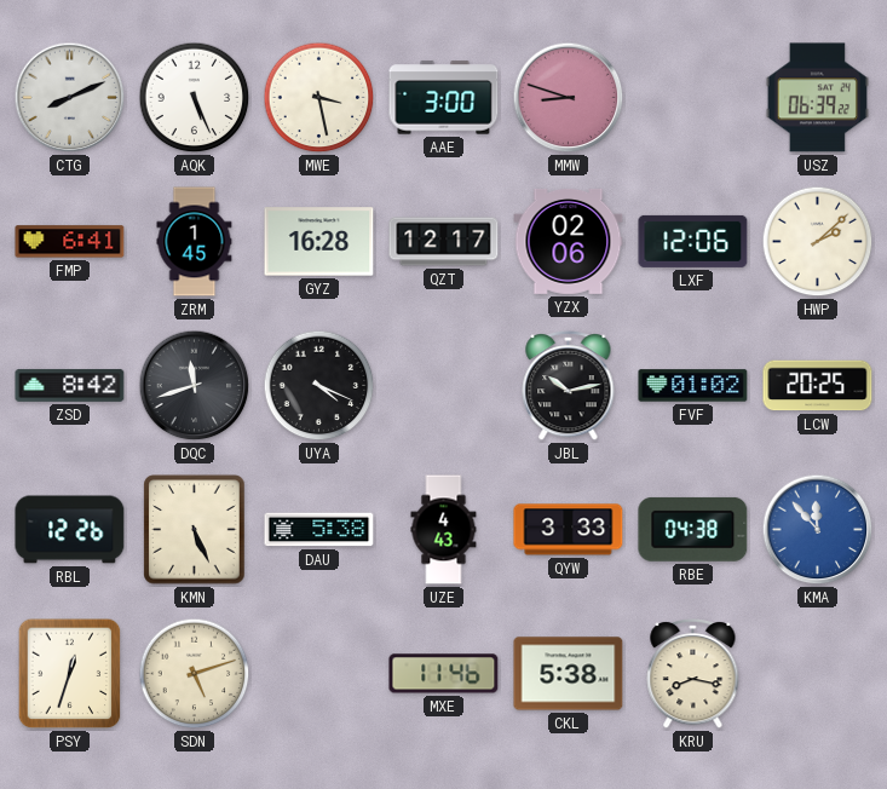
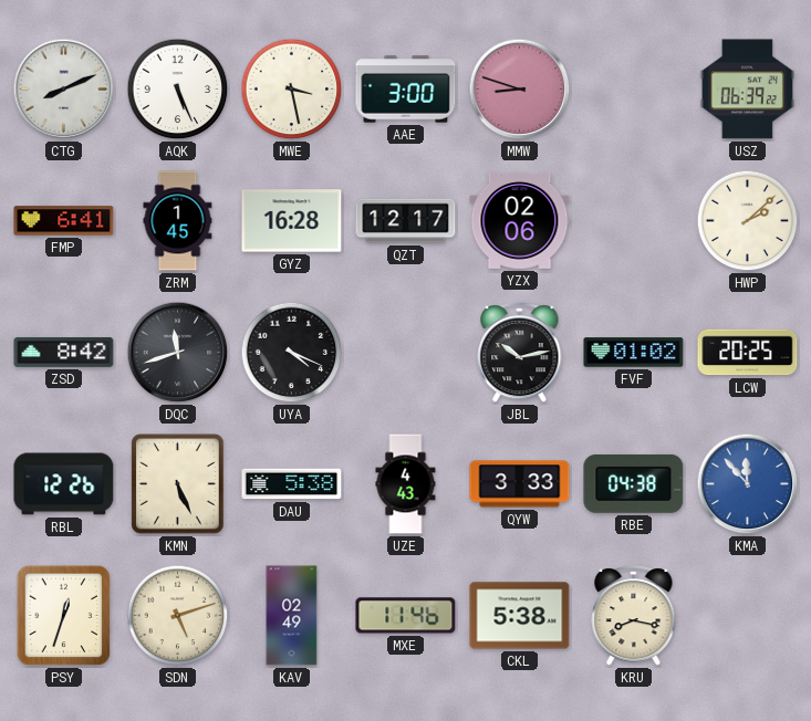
LXF: 12:06 -> none (693, 241)
KAV: none -> 02:49 (292, 616)
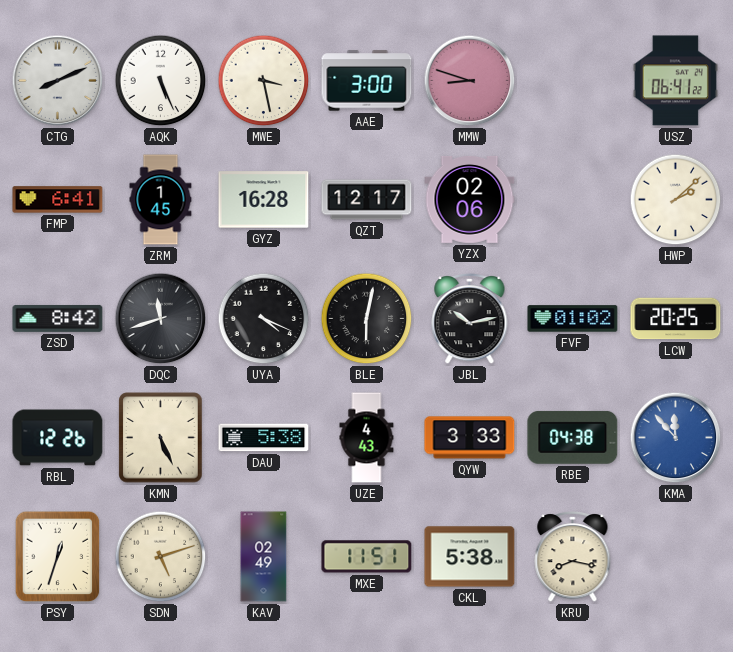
USZ: 06:39 -> 06:41 (675, 81)
BLE: none -> 6:02 (367, 319)
MXE: 11:46 -> 11:51 (367, 557)
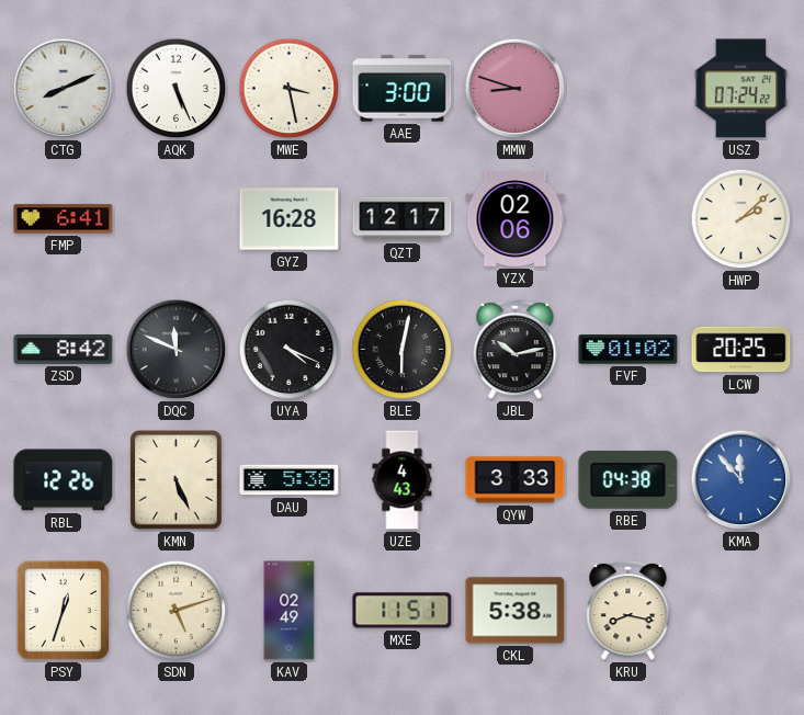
USZ: 06:41 -> 07:24 (740, 89)
ZRM: 1:45 -> none (161, 200)
DQC: 11:42 -> 11:49 (177, 350)
